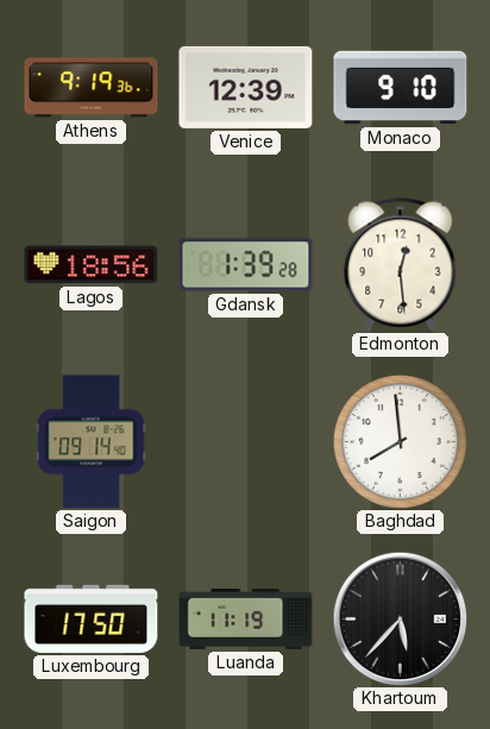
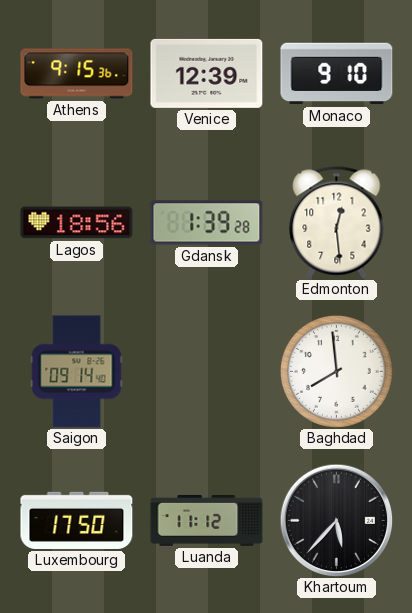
Athens: 9:19 -> 9:15 (77, 74)
Luanda: 11:19 -> 11:12 (207, 520)
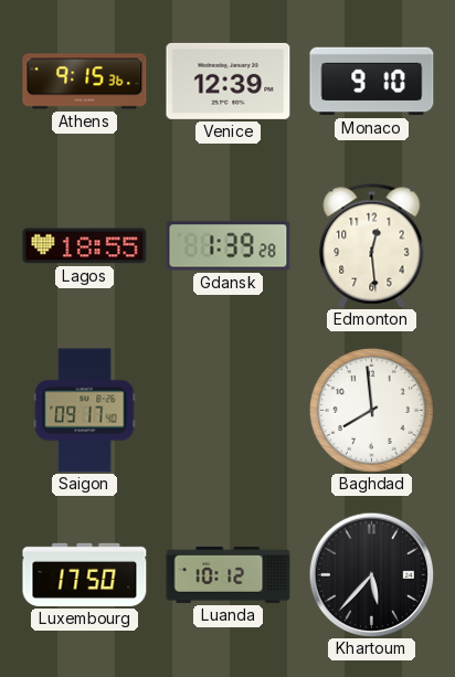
Lagos: 18:56 -> 18:55 (85, 246)
Saigon: 09:14 -> 09:17 (85, 411)
Luanda: 11:12 -> 10:12 (229, 574)
